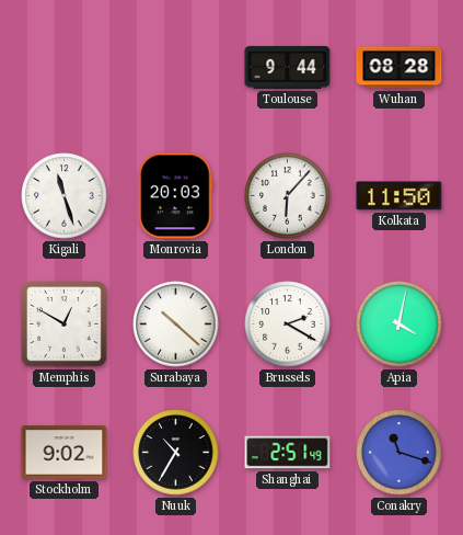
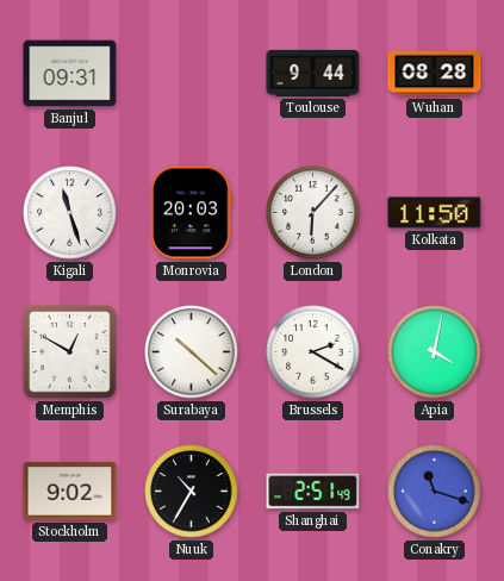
Banjul: none -> 09:31 (70, 74)
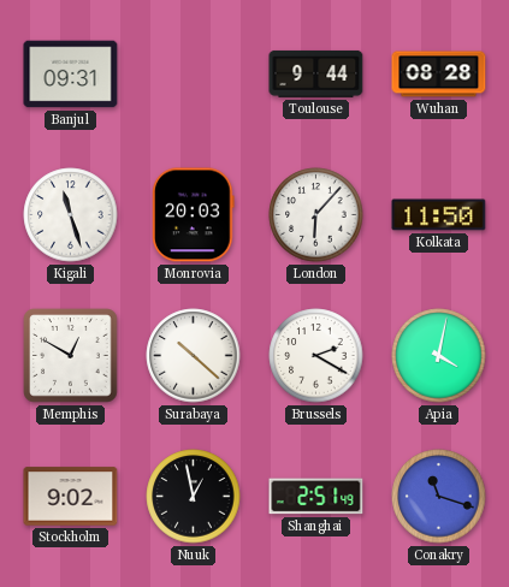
Nuuk: 10:35 -> 12:58 (194, 497)
